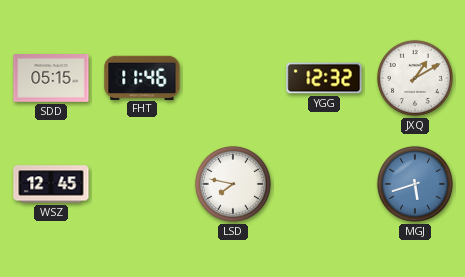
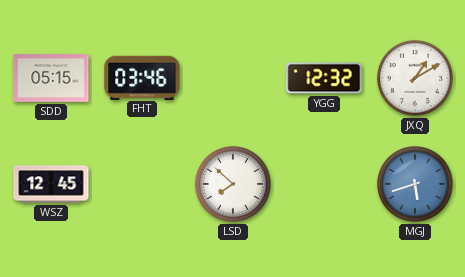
FHT: 11:46 -> 03:46 (142, 77)
LSD: 7:47 -> 7:52 (233, 184)
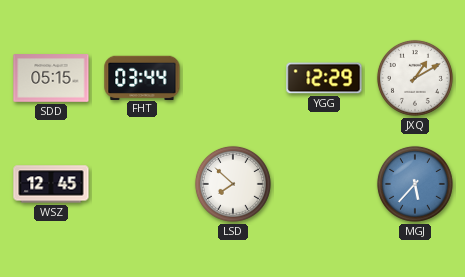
FHT: 03:46 -> 03:44 (142, 77)
YGG: 12:32 -> 12:29 (324, 78)
MGJ: 5:42 -> 5:37 (415, 184)
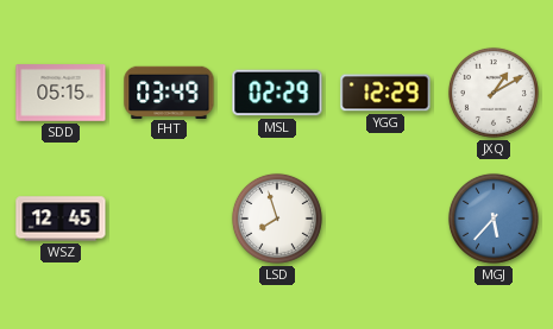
FHT: 03:44 -> 03:49 (169, 91)
MSL: none -> 02:29 (277, 93)
LSD: 7:52 -> 7:57 (277, 219)
